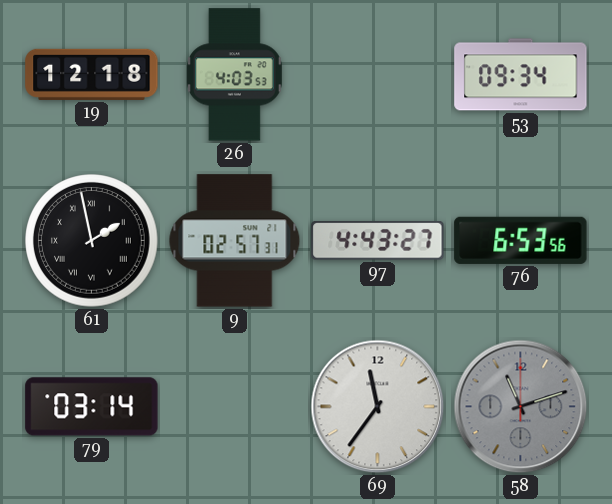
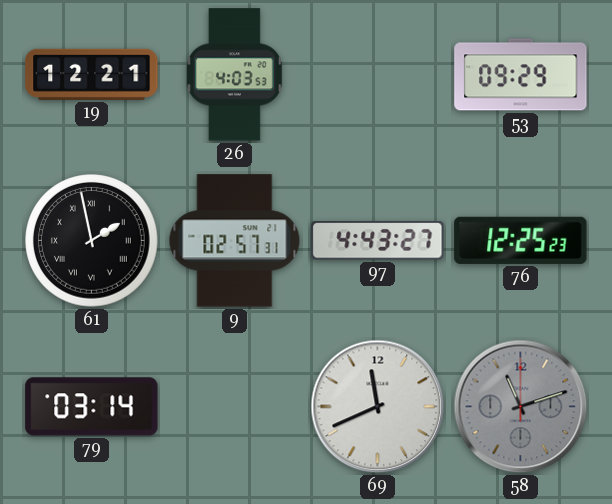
19: 12:18 -> 12:21 (92, 74)
53: 09:34 -> 09:29 (521, 75)
76: 6:53 -> 12:25 (521, 240)
69: 11:36 -> 11:41 (378, 407)
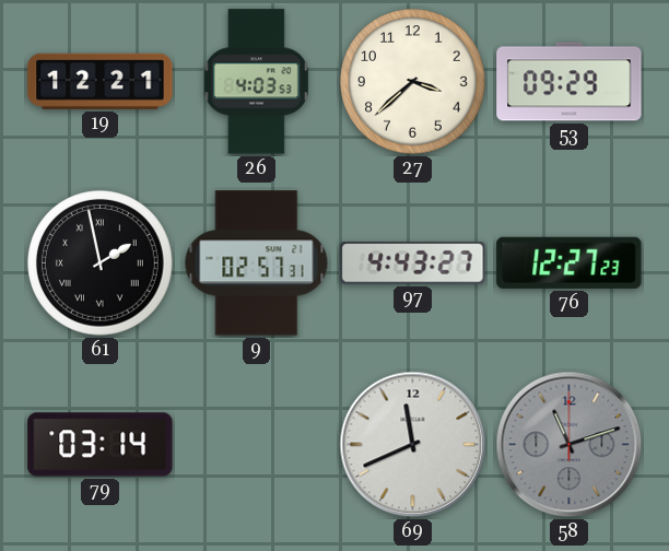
27: none -> 3:38 (413, 82)
76: 12:25 -> 12:27 (570, 262)
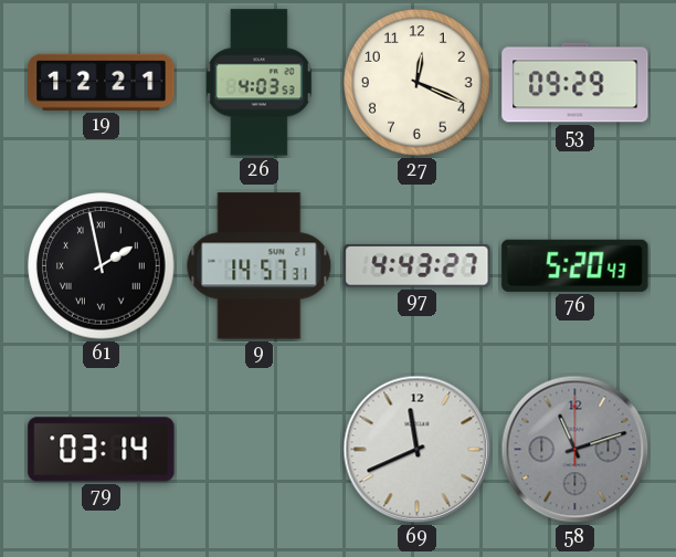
27: 3:38 -> 12:19 (418, 83)
9: 02:57 -> 14:57 (260, 266)
76: 12:27 -> 5:20 (575, 265)
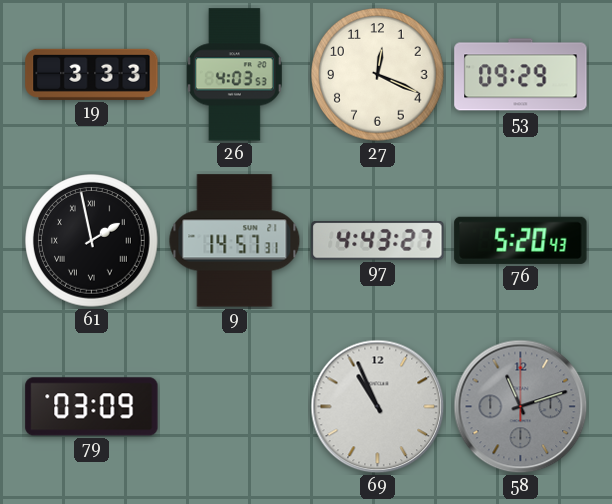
19: 12:21 -> 3:33 (92, 74)
79: 03:14 -> 03:09 (92, 407)
69: 11:41 -> 10:56 (378, 407)
